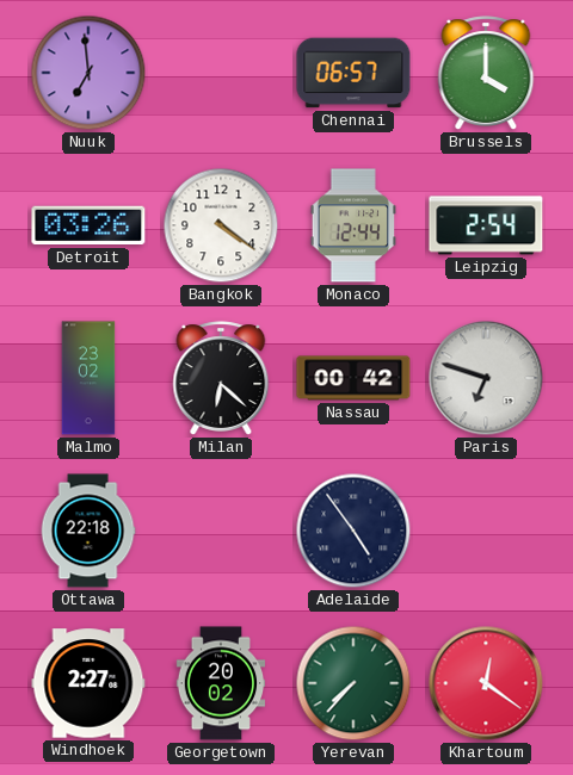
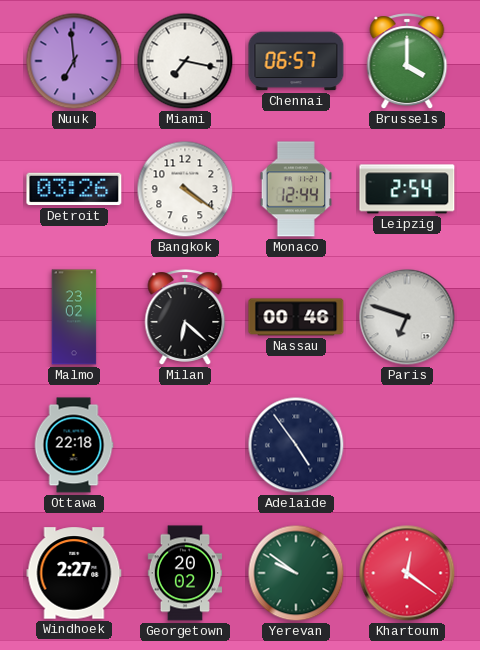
Miami: none -> 7:17 (185, 61)
Nassau: 00:42 -> 00:46 (296, 317)
Yerevan: 7:37 -> 9:51 (296, 573)
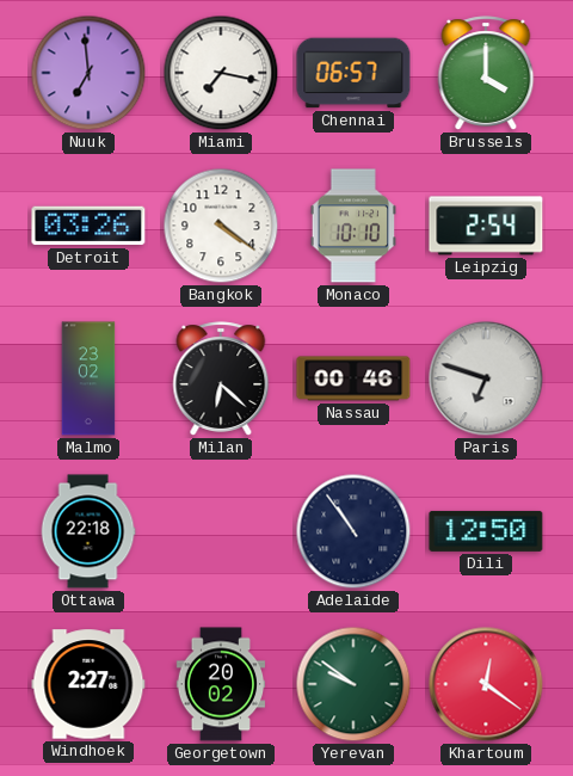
Monaco: 12:44 -> 10:10 (352, 226)
Adelaide: 4:54 -> 10:54 (353, 531)
Dili: none -> 12:50 (486, 531)
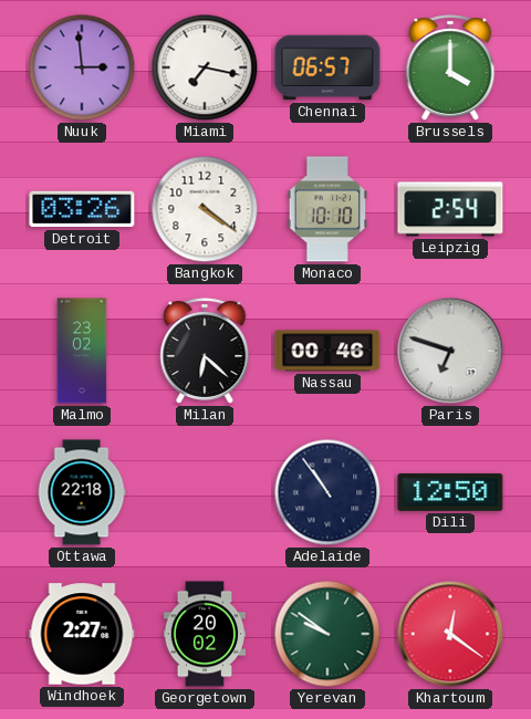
Nuuk: 6:59 -> 2:59 (82, 67)
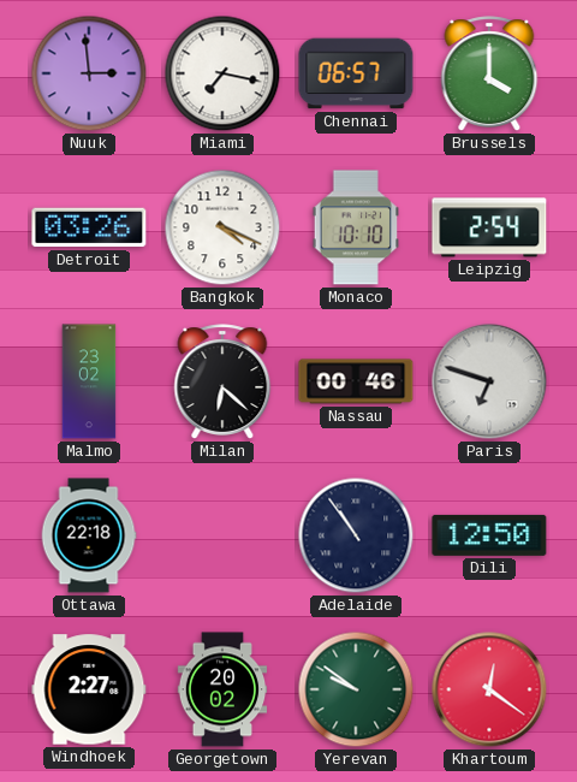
Bangkok: 4:21 -> 4:19 (222, 227)
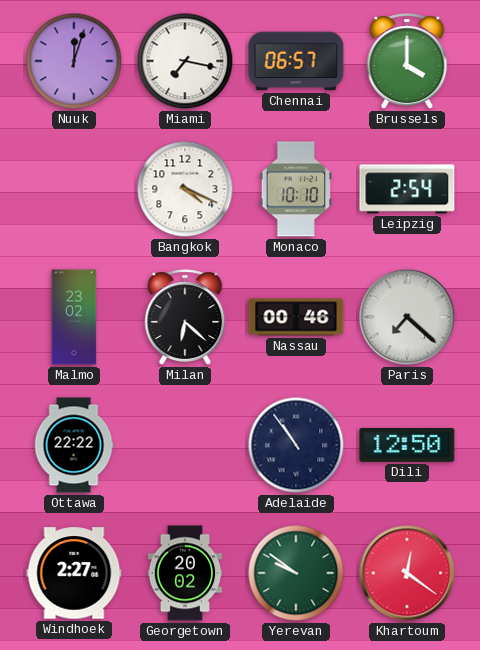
Nuuk: 2:59 -> 12:03 (74, 61)
Detroit: 03:26 -> none (89, 227)
Paris: 6:48 -> 7:22 (407, 317)
Ottawa: 22:18 -> 22:22 (74, 445)
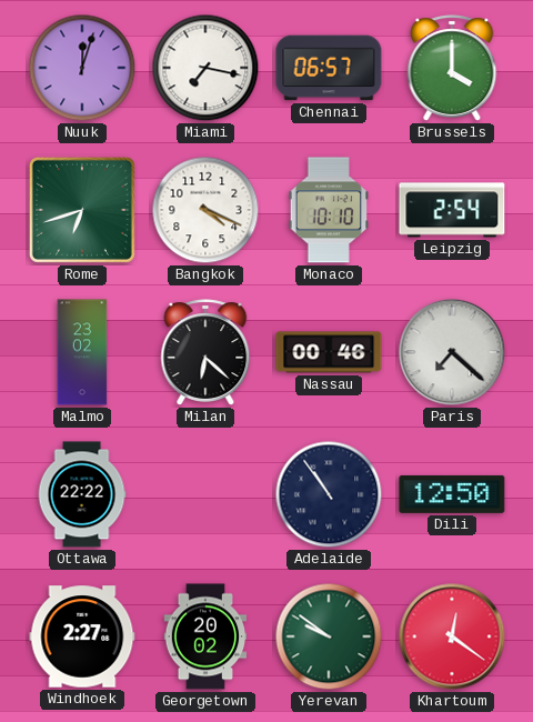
Rome: none -> 6:42 (82, 210)
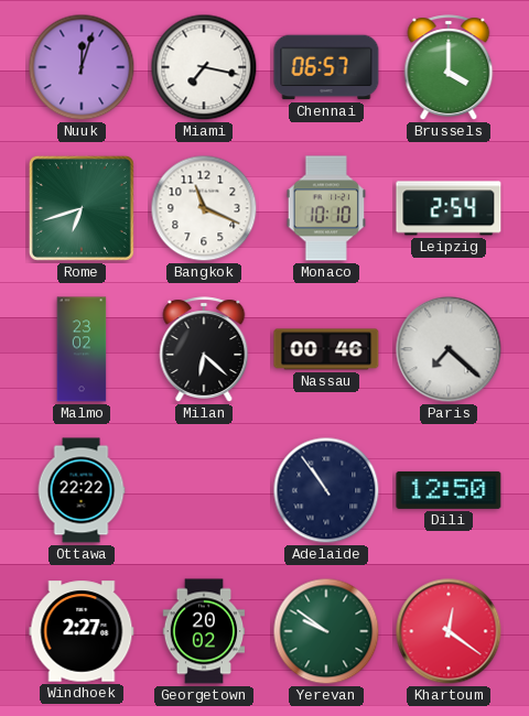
Bangkok: 4:19 -> 11:19 (204, 208)
